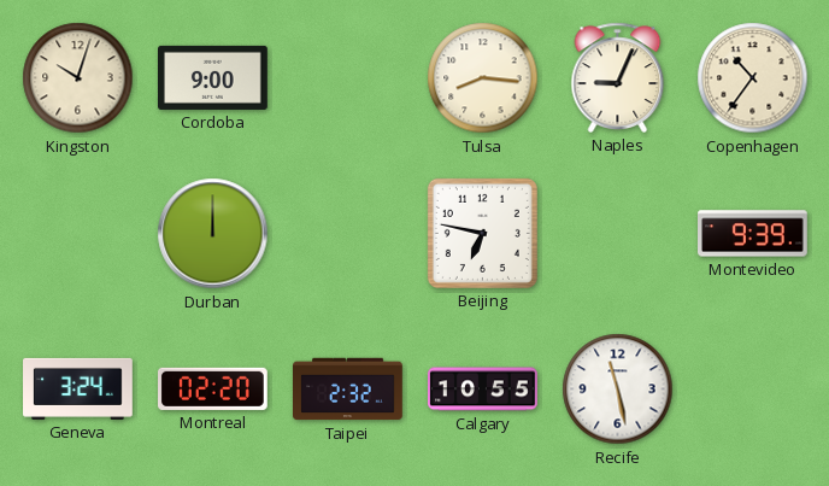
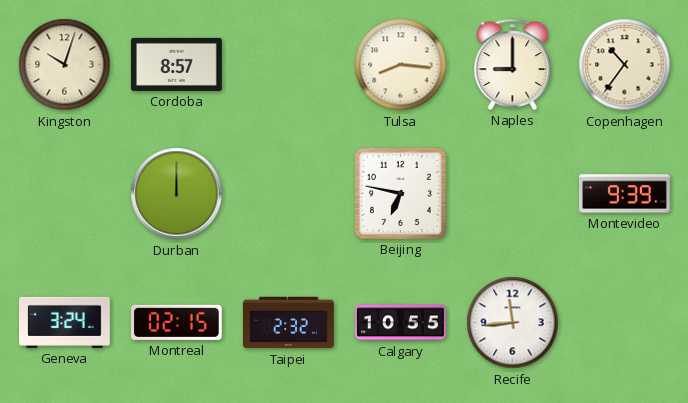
Cordoba: 9:00 -> 8:57 (177, 64)
Naples: 9:04 -> 9:00 (513, 64)
Montreal: 02:20 -> 02:15 (177, 322)
Recife: 11:28 -> 11:44 (513, 323)
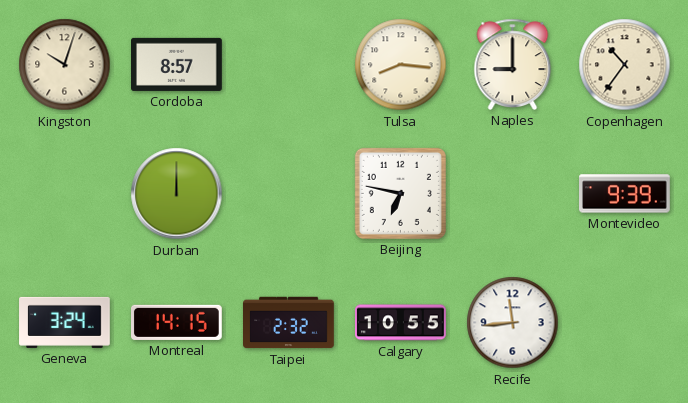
Montreal: 02:15 -> 14:15 (177, 322)
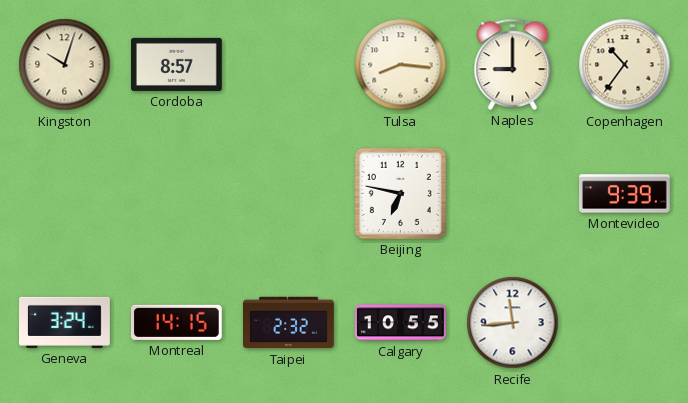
Durban: 12:00 -> none (177, 194)
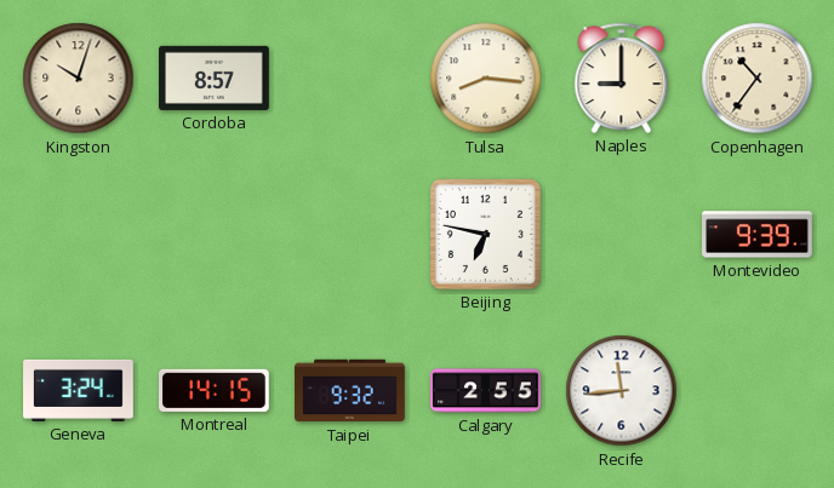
Taipei: 2:32 -> 9:32 (350, 391)
Calgary: 10:55 -> 2:55 (486, 391)
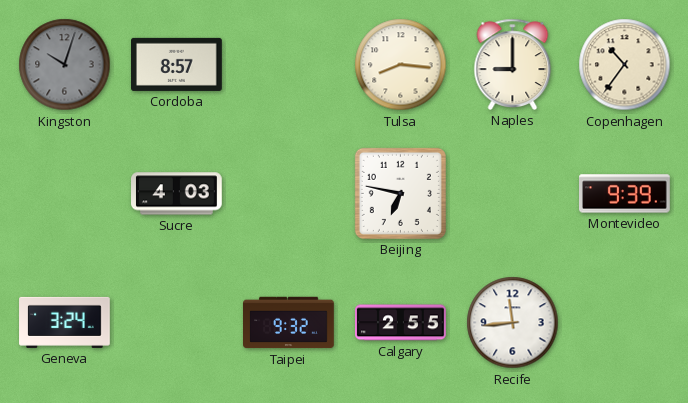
Kingston dial: cream -> grey (65, 65)
Sucre: none -> 4:03 (177, 194)
Montreal: 14:15 -> none (215, 390)
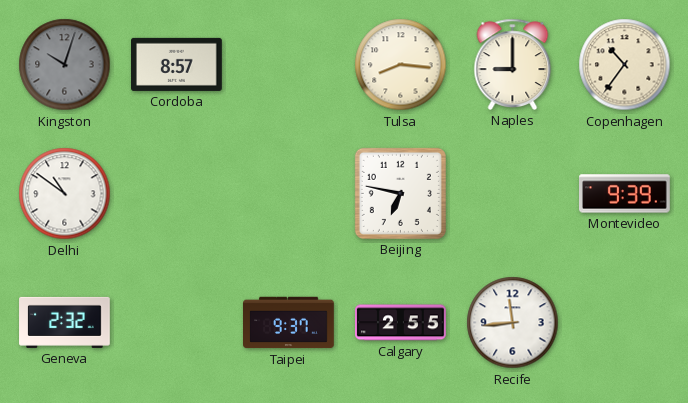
Delhi: none -> 10:51 (65, 194)
Sucre: 4:03 -> none (177, 194)
Geneva: 3:24 -> 2:32 (65, 322)
Taipei: 9:32 -> 9:37 (289, 323)
